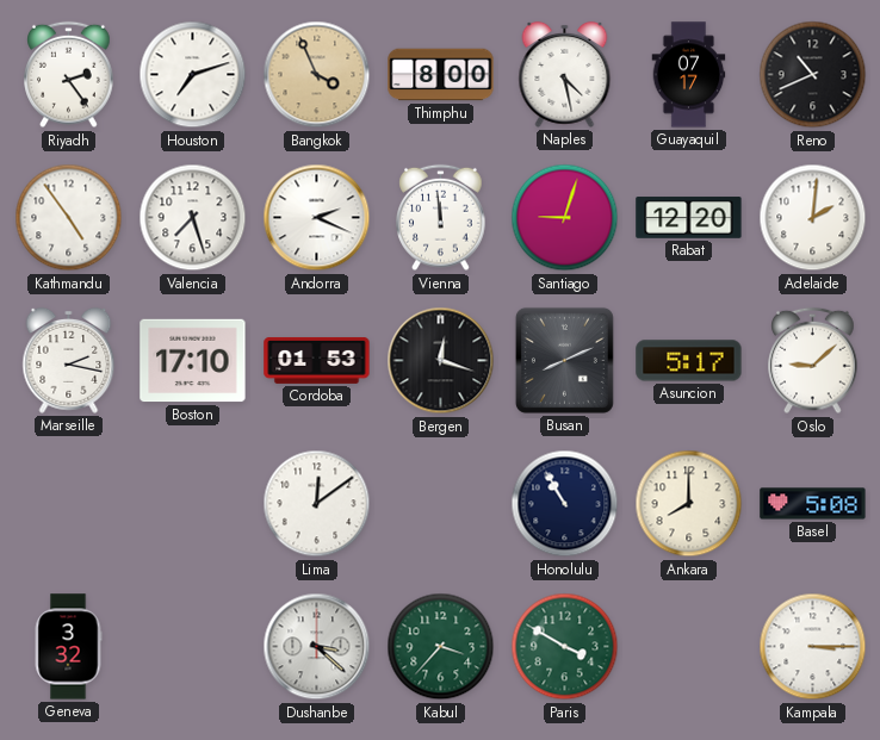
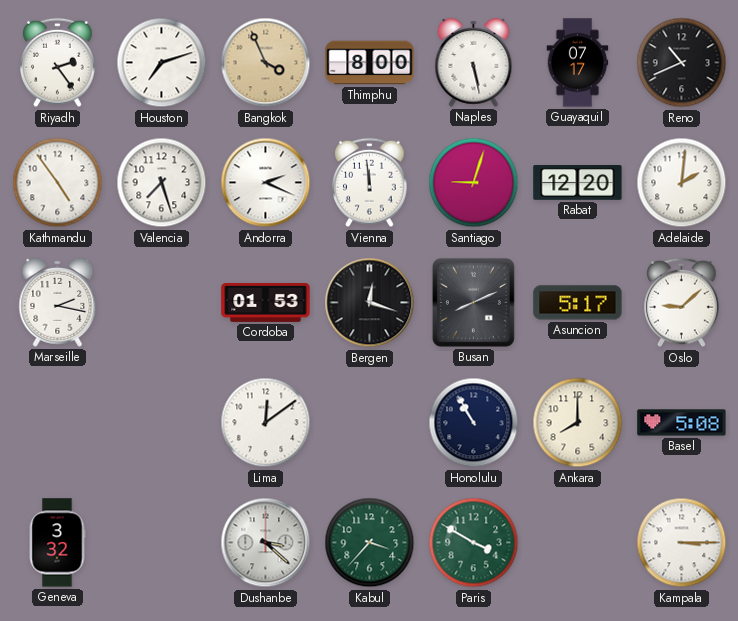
Naples: 4:28 -> 5:28 (474, 62)
Boston: 17:10 -> none (193, 361)
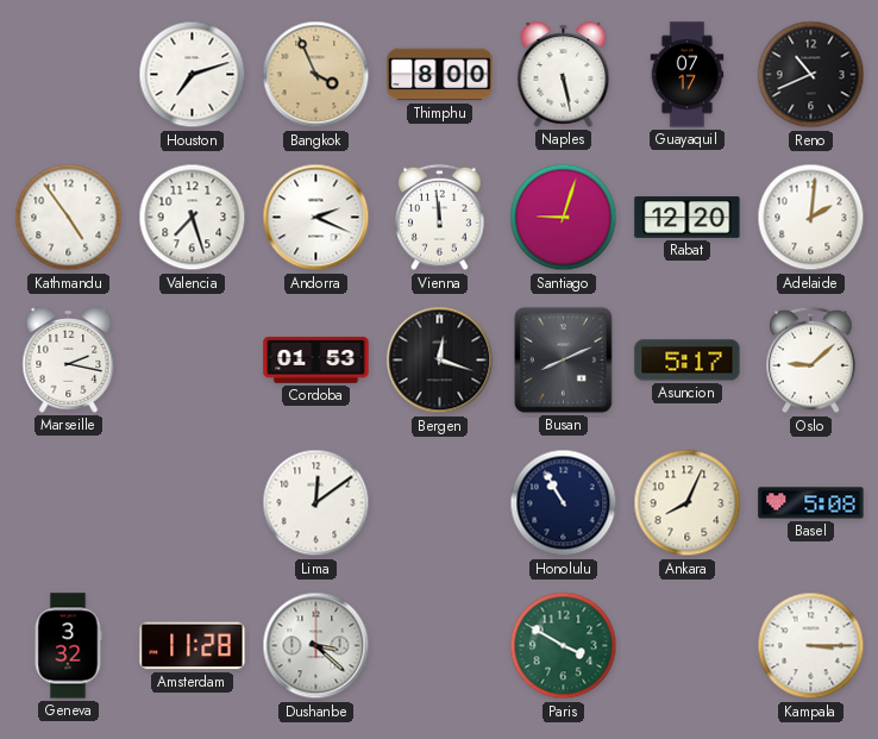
Riyadh: 2:24 -> none (58, 63)
Ankara: 8:00 -> 8:04 (688, 503)
Amsterdam: none -> 11:28 (193, 646)
Kabul: 3:37 -> none (370, 543)
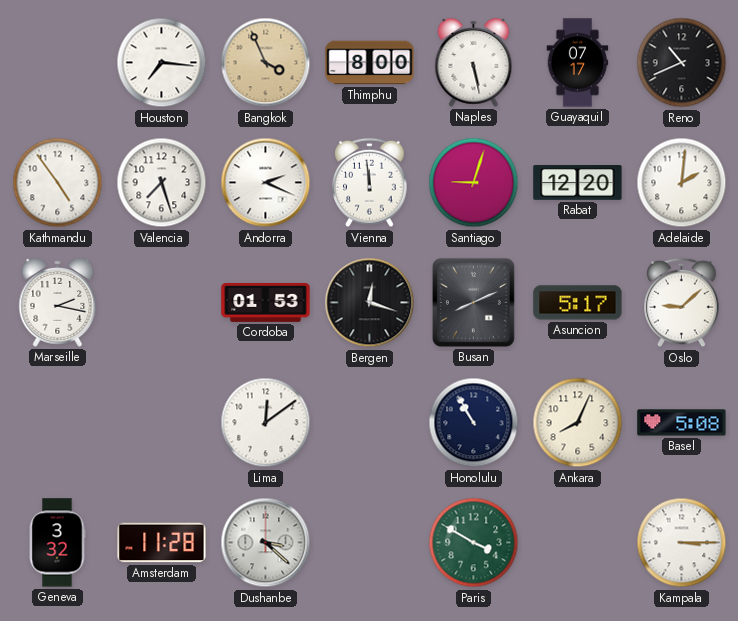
Houston: 7:12 -> 7:16 (162, 63)
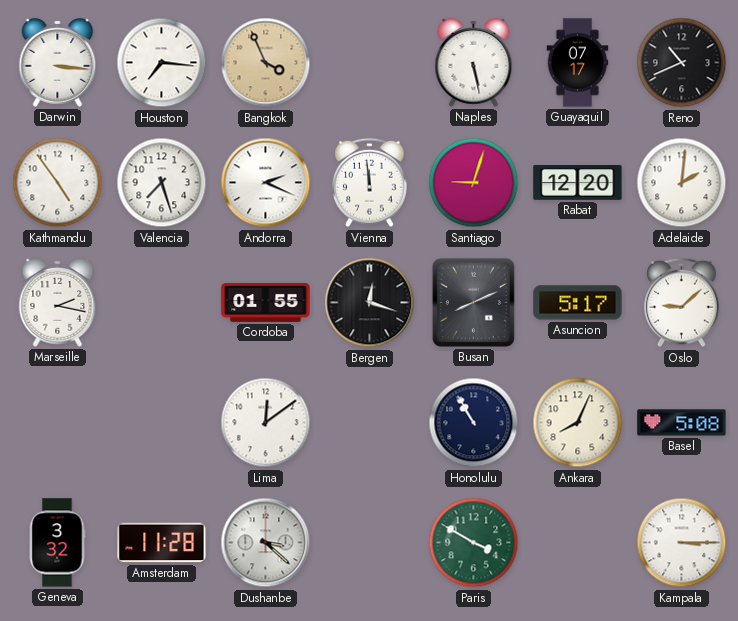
Darwin: none -> 3:16 (58, 62)
Thimphu: 8:00 -> none (370, 63)
Cordoba: 01:53 -> 01:55 (266, 303)
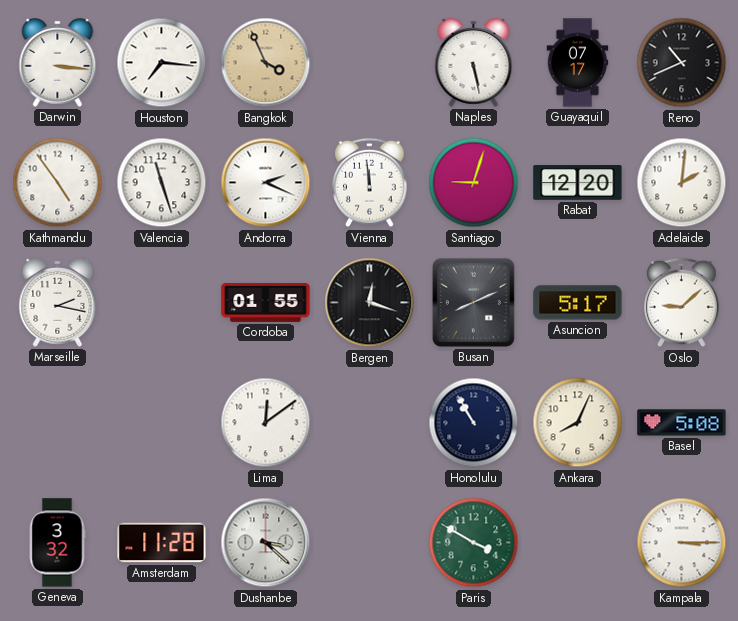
Valencia: 7:27 -> 11:27 (162, 183)
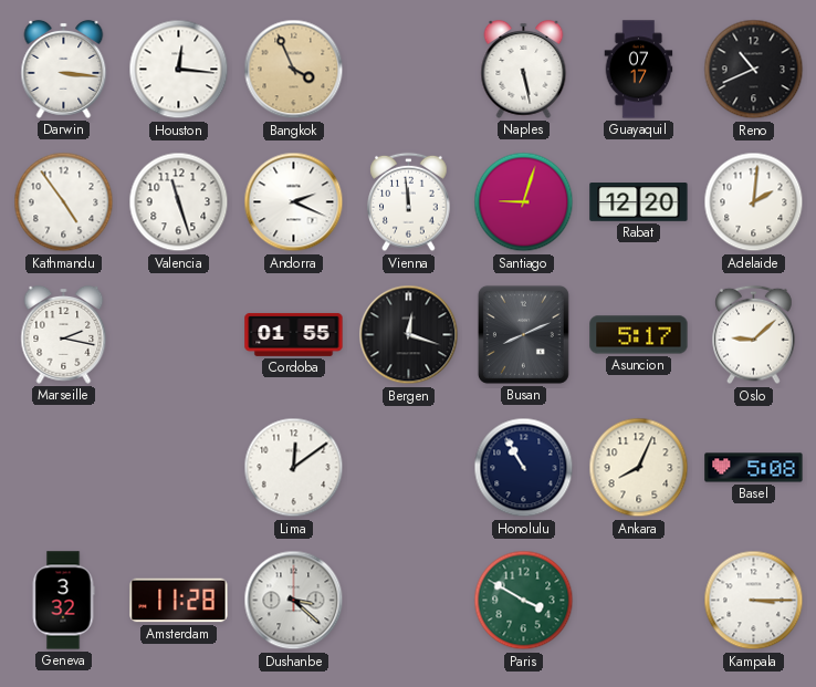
Houston: 7:16 -> 12:16 (179, 70)
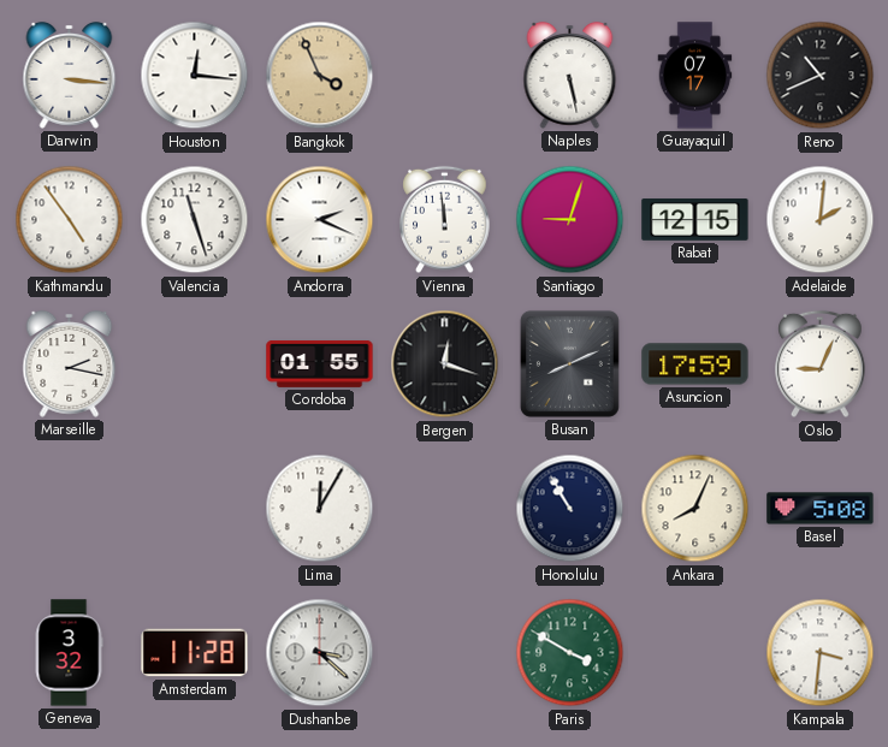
Rabat: 12:20 -> 12:15 (695, 220)
Asuncion: 5:17 -> 17:59 (695, 364)
Oslo: 9:08 -> 9:04 (821, 364)
Lima: 12:09 -> 12:05 (320, 509)
Kampala: 3:15 -> 3:31 (821, 653)
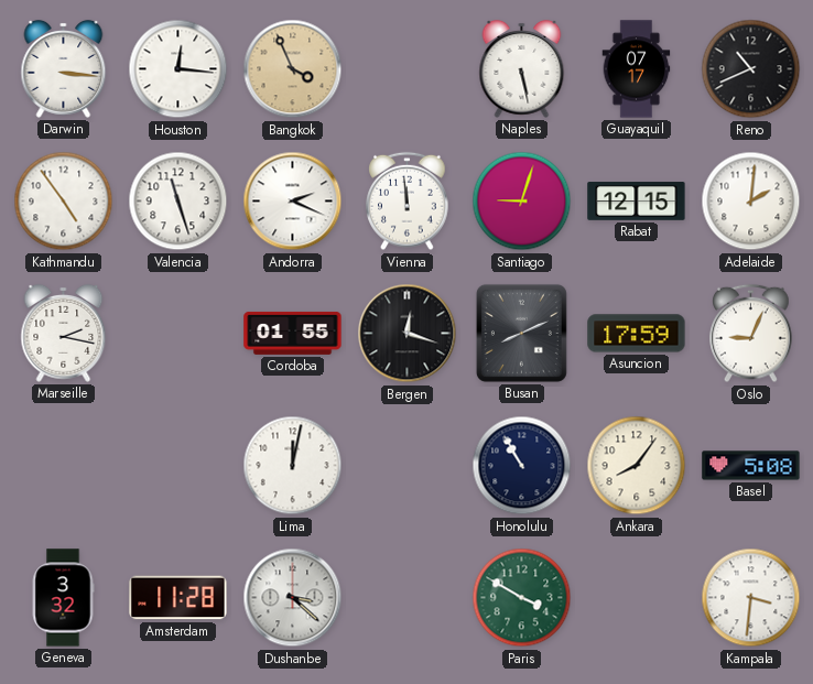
Lima: 12:05 -> 12:02 (293, 466)
Ankara: 8:04 -> 8:06 (637, 466)
